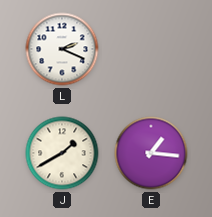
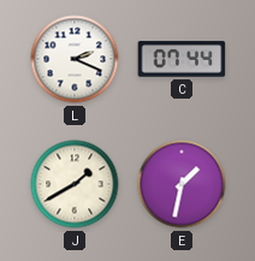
C: none -> 07:44 (182, 59)
E: 1:16 -> 1:32 (182, 184)
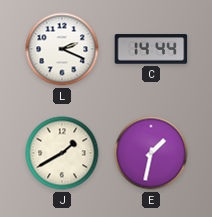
C: 07:44 -> 14:44 (151, 49)
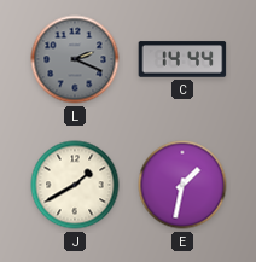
L dial: white -> grey (75, 59)
